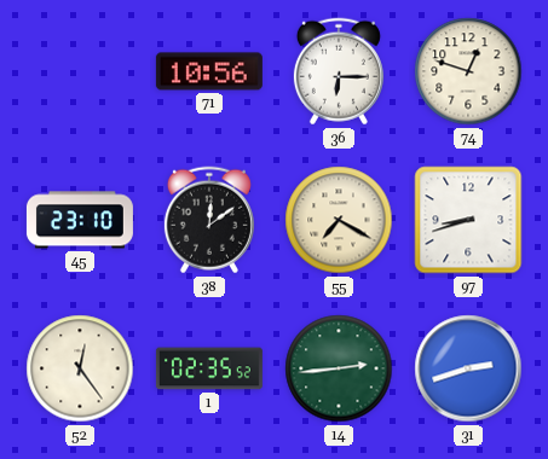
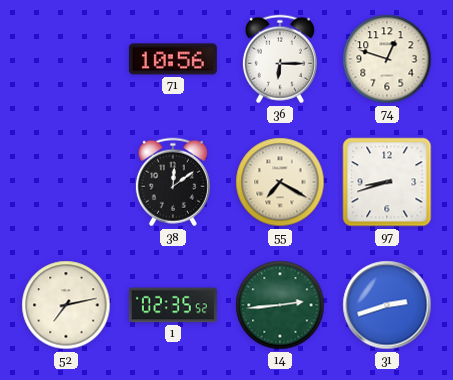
45: 23:10 -> none (80, 220)
52: 12:24 -> 7:13 (66, 305)
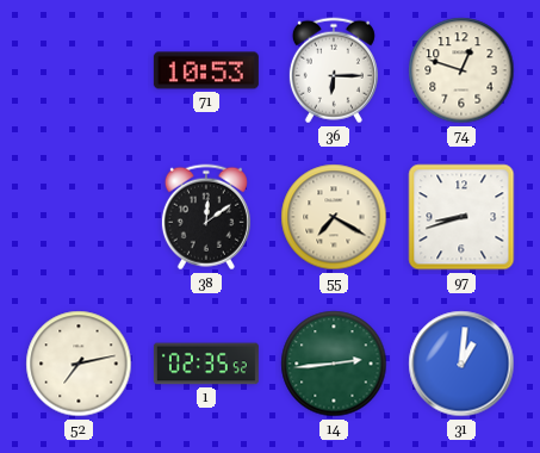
71: 10:56 -> 10:53 (206, 70)
31: 2:42 -> 1:01 (461, 364)
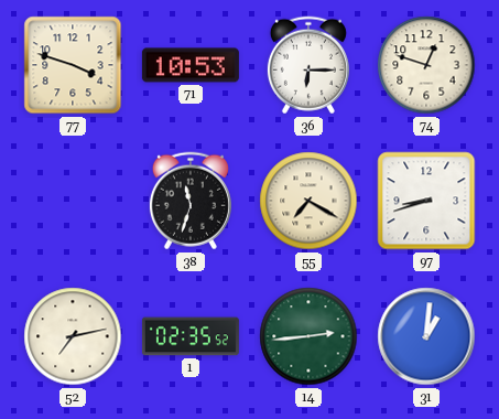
77: none -> 3:48 (73, 65)
38: 12:09 -> 11:33 (191, 201)
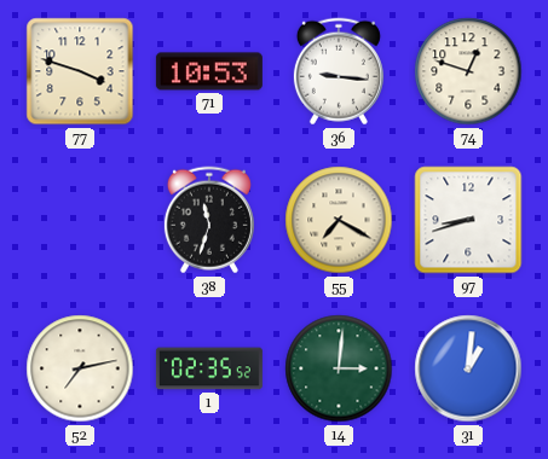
36: 6:15 -> 9:16 (339, 71)
14: 2:44 -> 3:01 (339, 368)
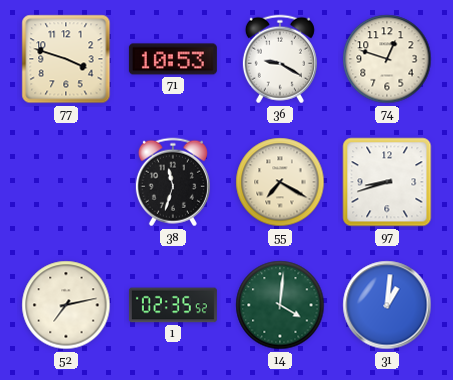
36: 9:16 -> 9:20 (280, 59)
14: 3:01 -> 4:01 (280, 305)
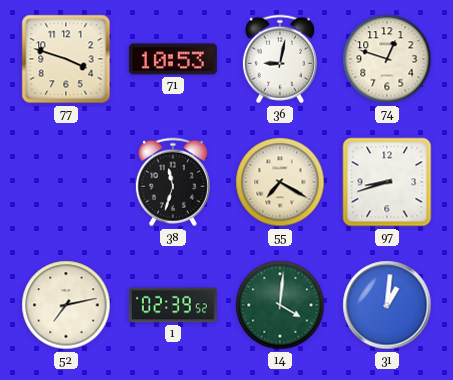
36: 9:20 -> 9:02 (280, 59)
1: 02:35 -> 02:39 (173, 305)
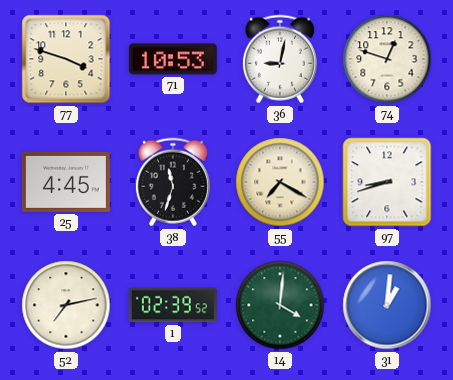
25: none -> 4:45 (66, 182)
